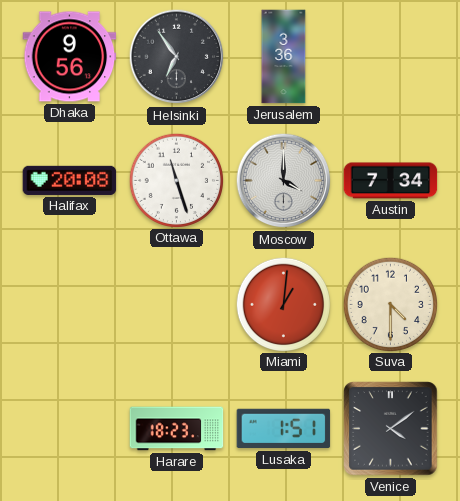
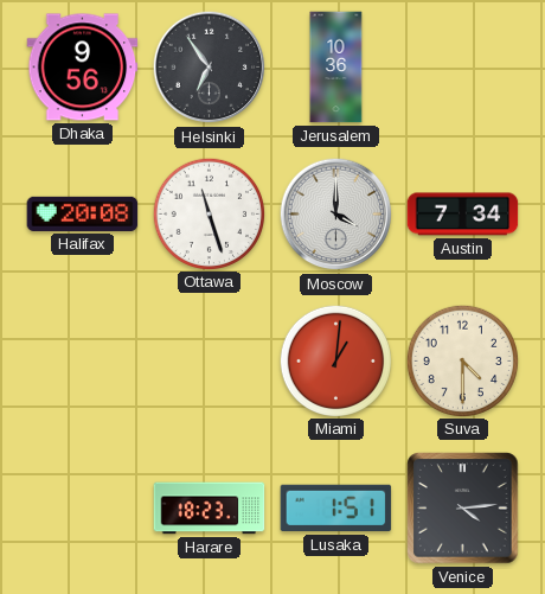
Jerusalem: 3:36 -> 10:36 (336, 68)
Venice: 4:09 -> 4:14 (463, 509)
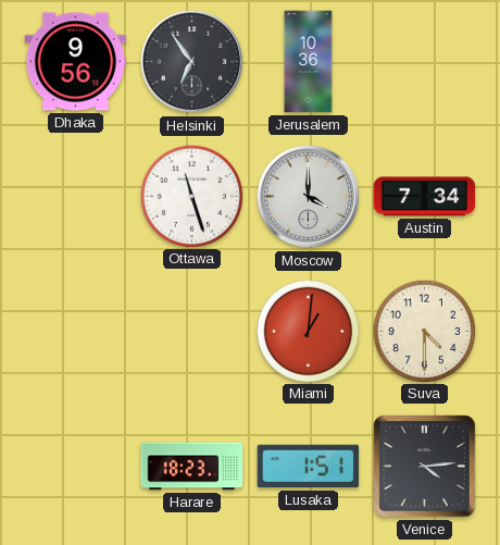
Halifax: 20:08 -> none (83, 213)
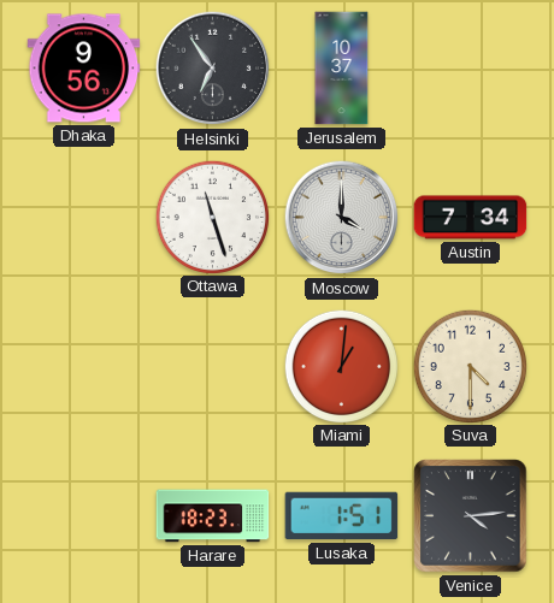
Jerusalem: 10:36 -> 10:37 (342, 69)
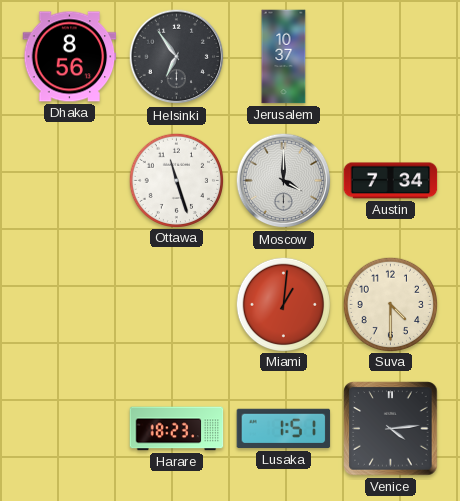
Dhaka: 9:56 -> 8:56 (70, 57)
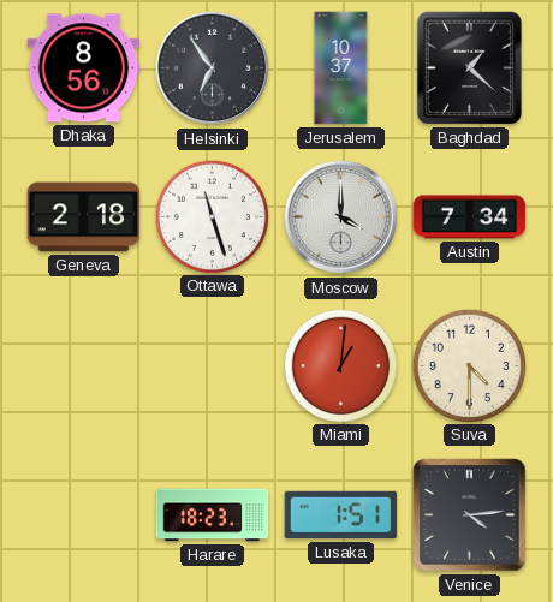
Baghdad: none -> 1:22 (469, 67)
Geneva: none -> 2:18 (84, 217)
